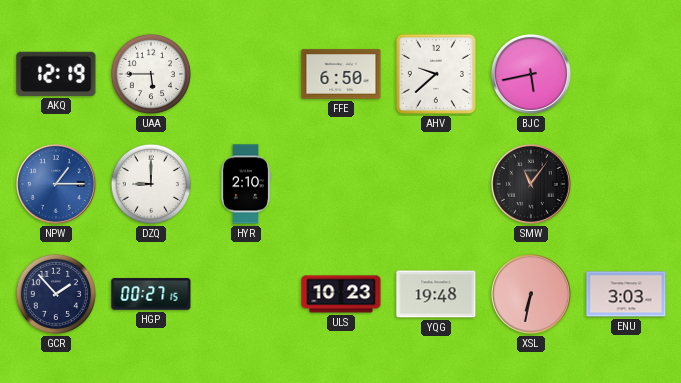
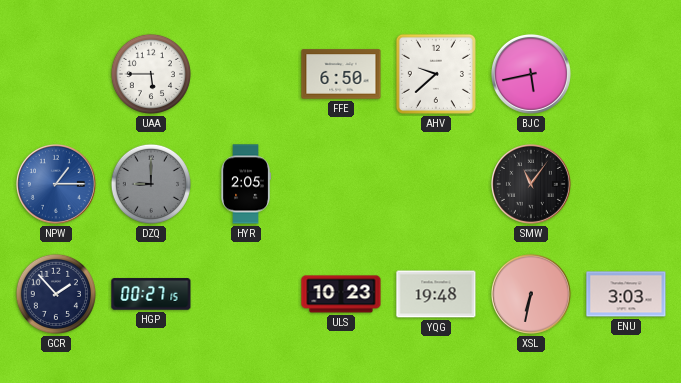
AKQ: 12:19 -> none (56, 74)
DZQ dial: white -> grey (151, 184)
HYR: 2:10 -> 2:05 (246, 184)
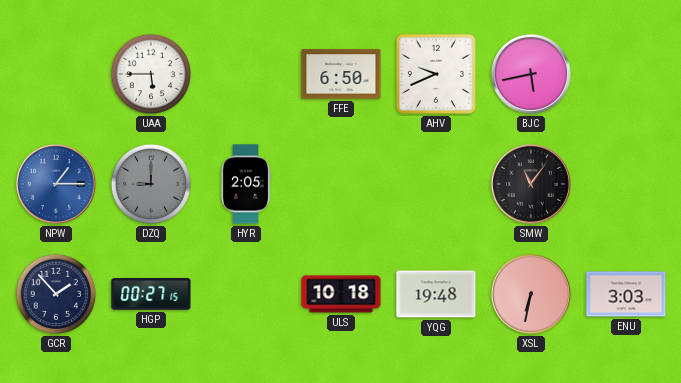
AHV: 9:38 -> 9:41 (436, 74)
ULS: 10:23 -> 10:18 (341, 294)
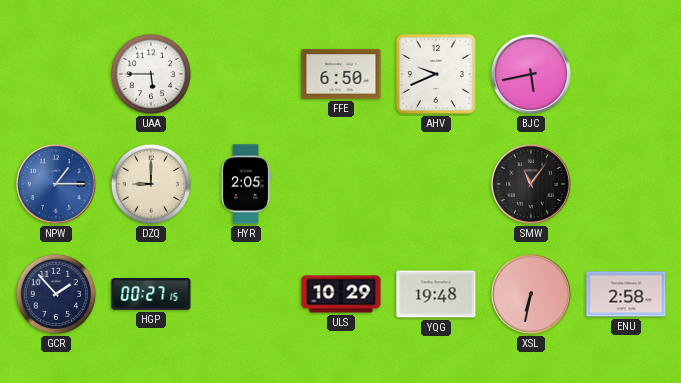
DZQ dial: grey -> cream (151, 184)
ULS: 10:18 -> 10:29 (341, 294)
ENU: 3:03 -> 2:58 (626, 294)
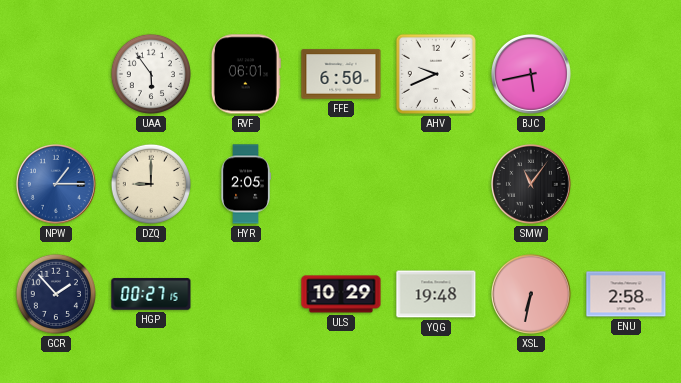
UAA: 5:45 -> 5:54 (151, 74)
RVF: none -> 06:01 (246, 74)
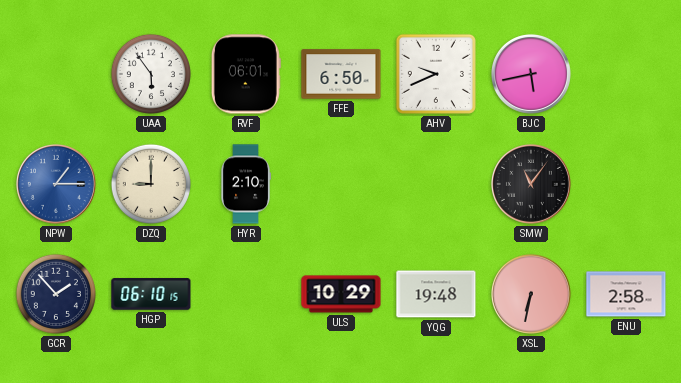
HYR: 2:05 -> 2:10 (246, 184)
HGP: 00:27 -> 06:10 (151, 294)
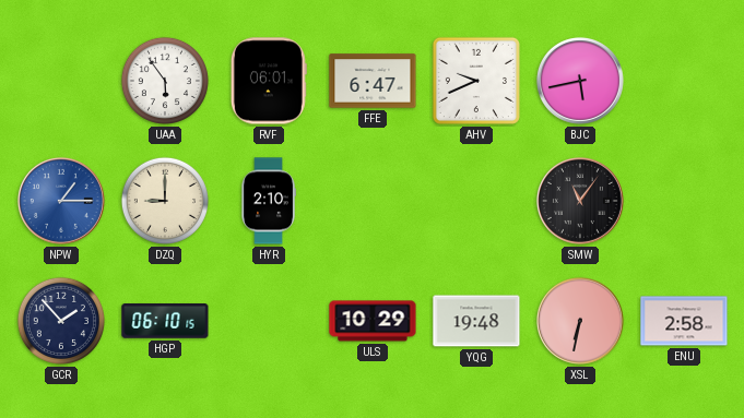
FFE: 6:50 -> 6:47 (373, 81)
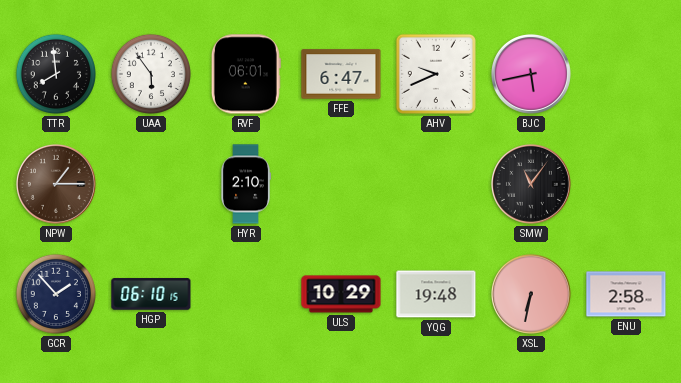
TTR: none -> 7:59 (56, 74)
NPW dial: blue -> brown (56, 184)
DZQ: 9:00 -> none (165, 201)
